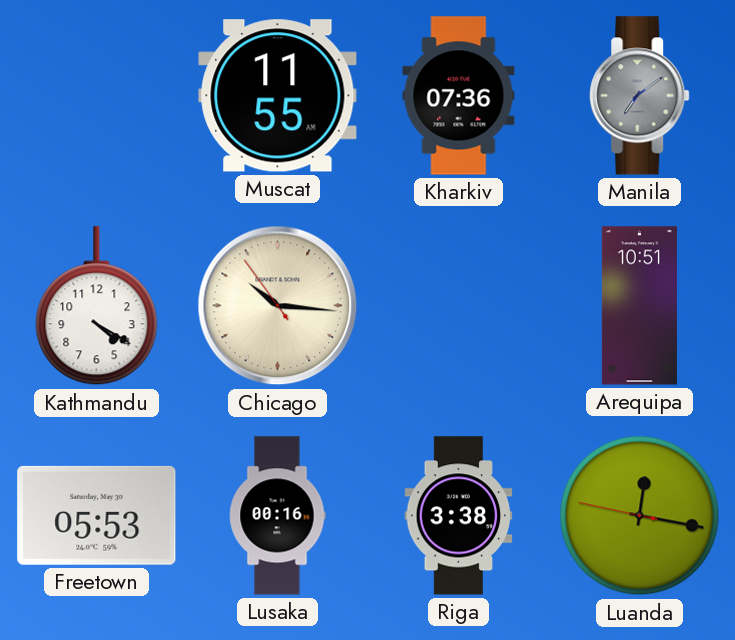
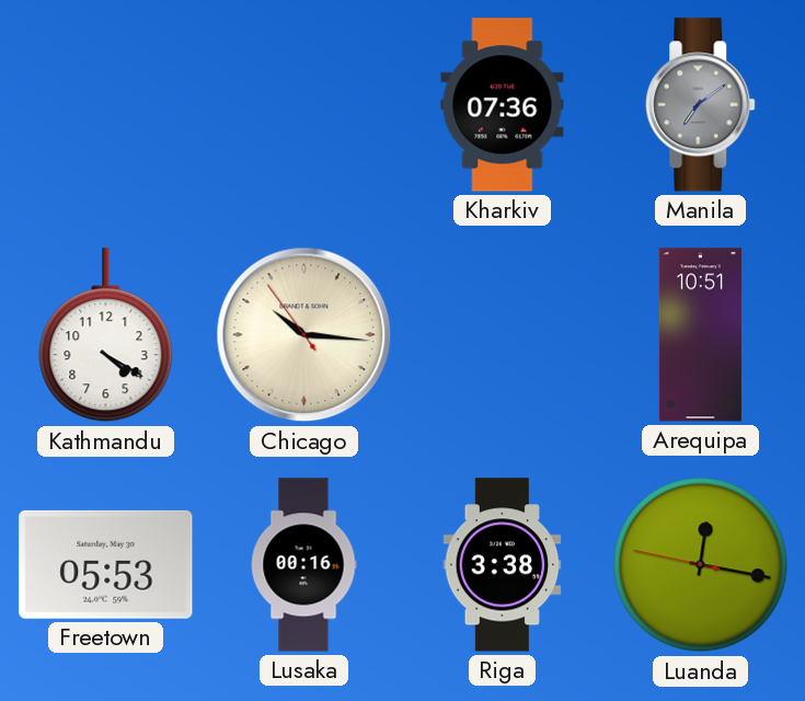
Muscat: 11:55 -> none (278, 96)
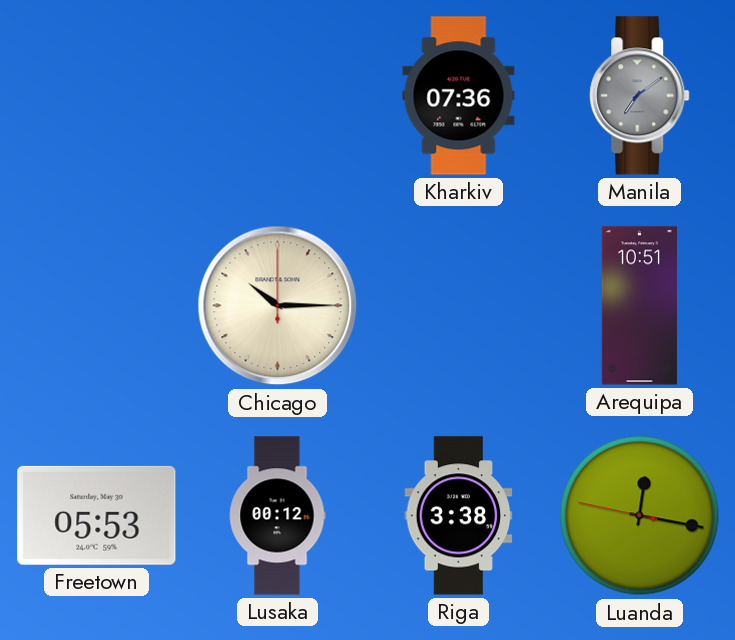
Kathmandu: 4:20 -> none (106, 335)
Chicago: 10:15:54 -> 10:15:00 (278, 306)
Lusaka: 00:16 -> 00:12 (277, 516)
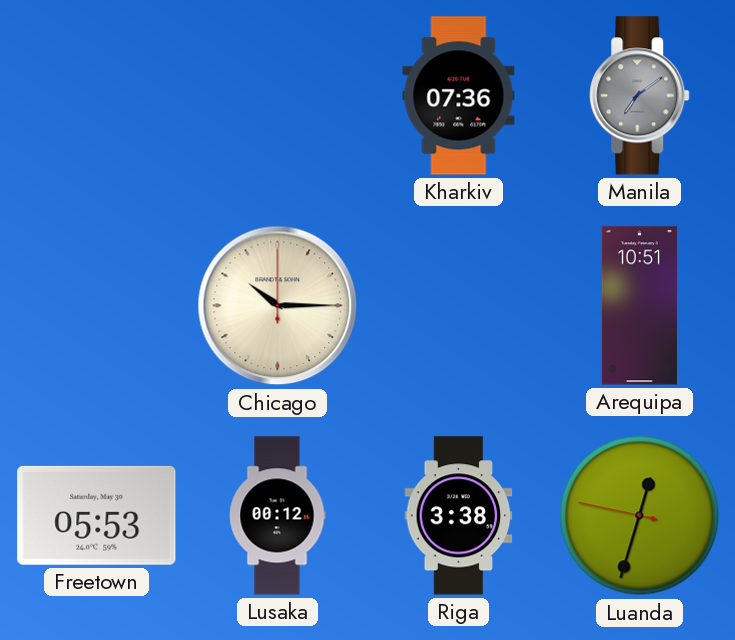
Luanda: 12:16 -> 12:32 (640, 516)
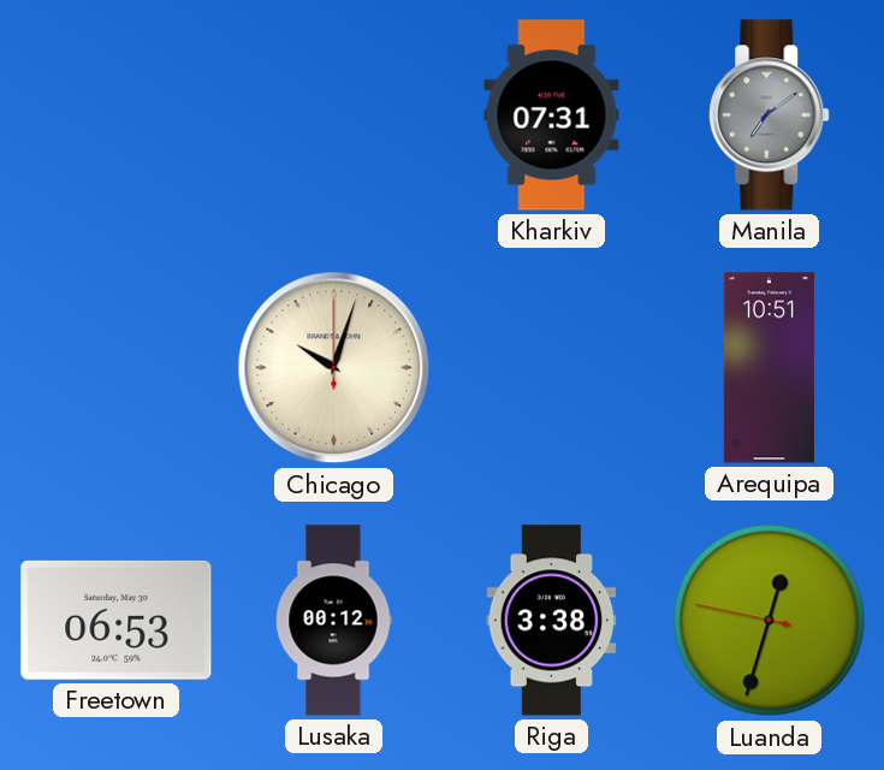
Kharkiv: 07:36 -> 07:31 (552, 115)
Chicago: 10:15 -> 10:03 (334, 368)
Freetown: 05:53 -> 06:53 (117, 620)
